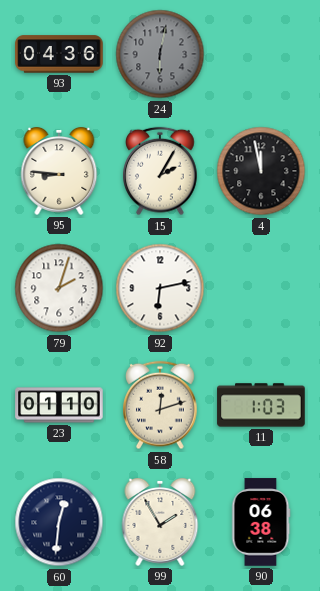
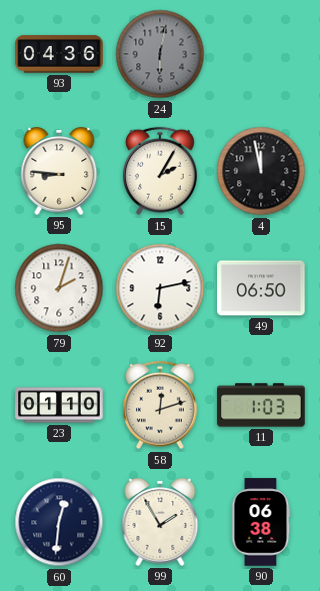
49: none -> 06:50 (261, 288)
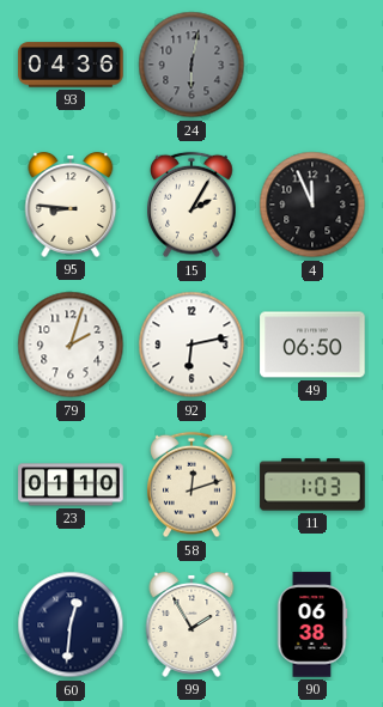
4: 11:58 -> 11:56 (312, 205)
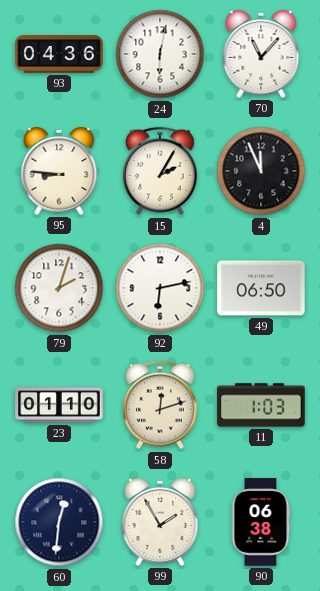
24 dial: grey -> white (160, 54)
70: none -> 11:07 (261, 55)
